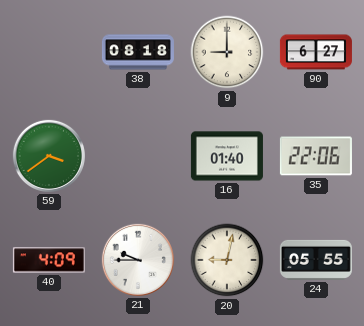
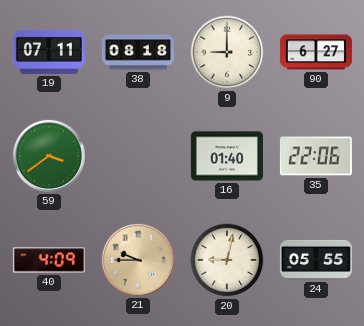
19: none -> 07:11 (49, 52)
21 dial: white -> champagne (138, 260)
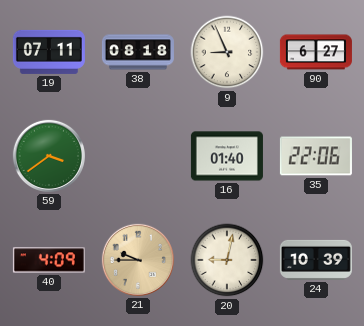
9: 9:00 -> 8:56 (227, 52)
24: 05:55 -> 10:39 (316, 260)
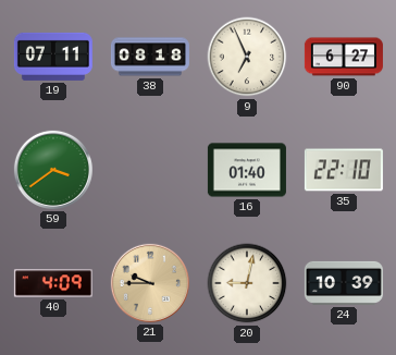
9: 8:56 -> 6:56 (247, 57)
35: 22:06 -> 22:10 (344, 170)
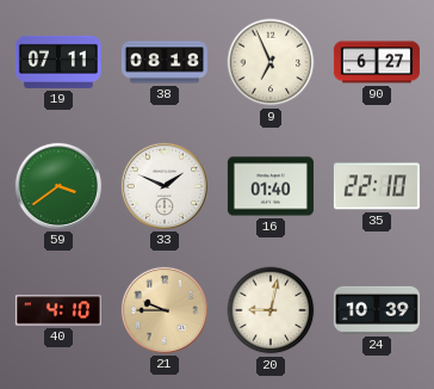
33: none -> 1:49 (165, 186)
40: 4:09 -> 4:10 (58, 310)
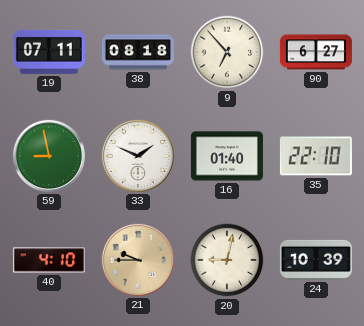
9: 6:56 -> 6:53 (227, 52)
59: 3:39 -> 8:58 (49, 156)
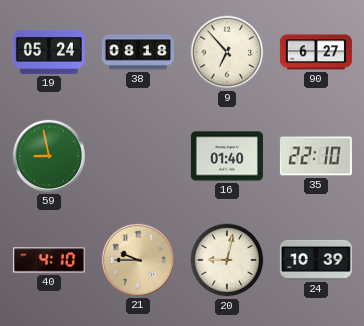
19: 07:11 -> 05:24 (49, 52)
33: 1:49 -> none (138, 156)
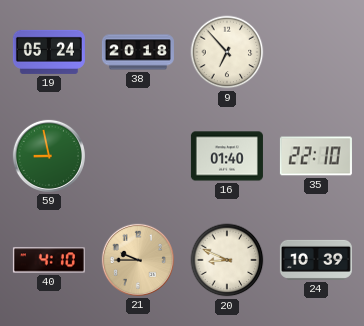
38: 08:18 -> 20:18 (138, 52)
90: 6:27 -> none (316, 52)
20: 9:02 -> 8:49 (227, 260)
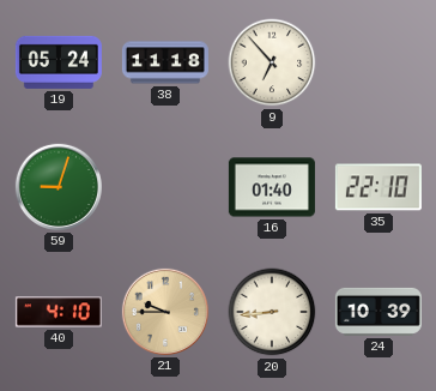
38: 20:18 -> 11:18 (165, 62)
59: 8:58 -> 9:03 (59, 187)
20: 8:49 -> 8:44 (272, 312)
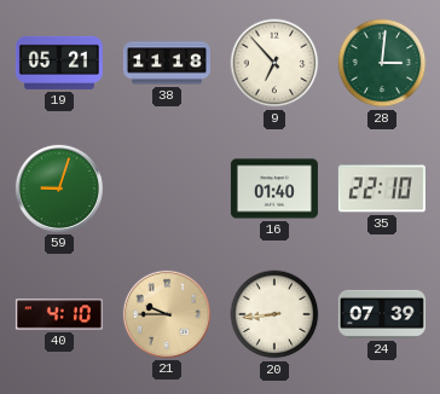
19: 05:24 -> 05:21 (59, 63)
28: none -> 3:01 (382, 63)
24: 10:39 -> 07:39 (382, 314)
